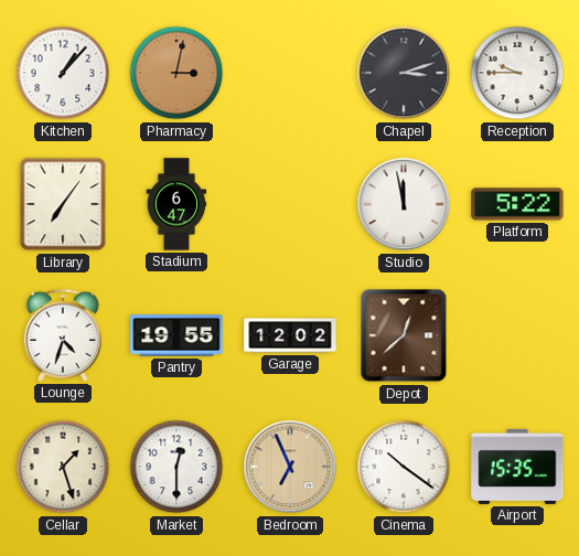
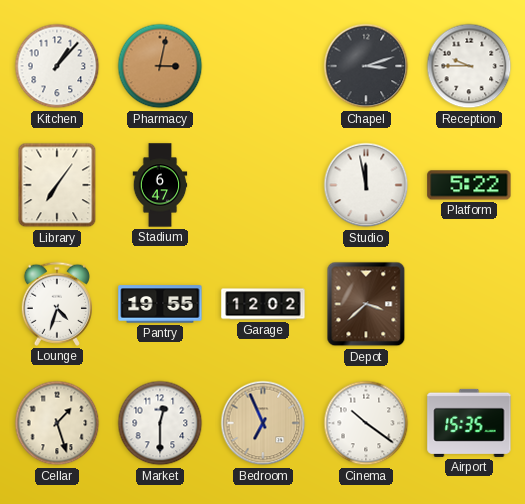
Depot: 12:38 -> 3:38 (366, 304)
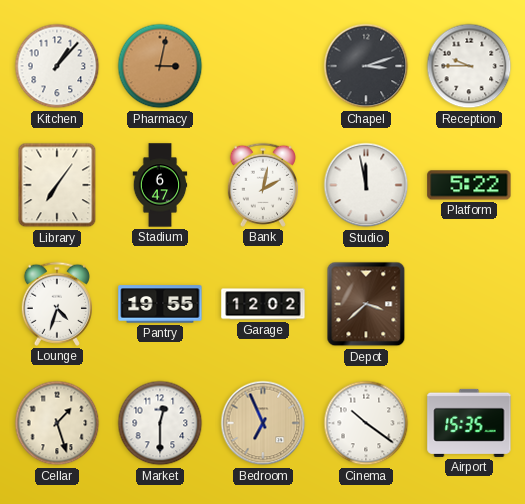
Bank: none -> 2:02 (263, 185)
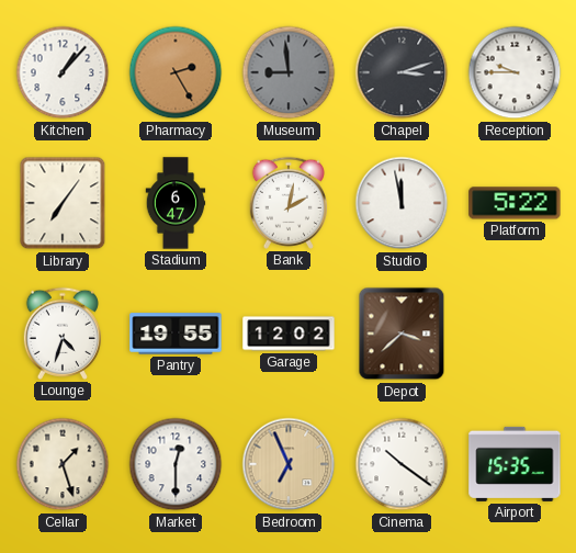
Pharmacy: 3:02 -> 2:25 (176, 72)
Museum: none -> 8:59 (289, 72)
